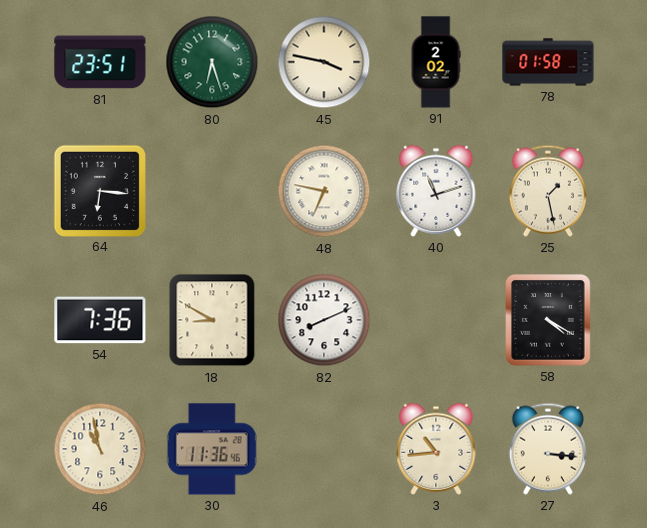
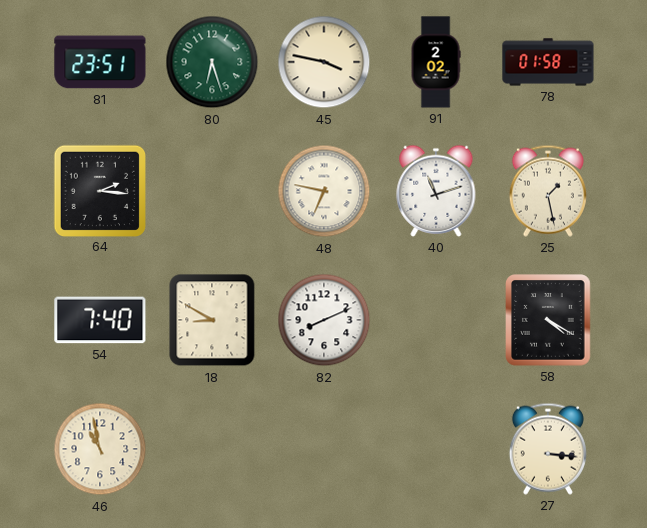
64: 6:16 -> 2:16 (99, 190)
54: 7:36 -> 7:40 (100, 320)
30: 11:36 -> none (212, 449)
3: 10:44 -> none (436, 449)
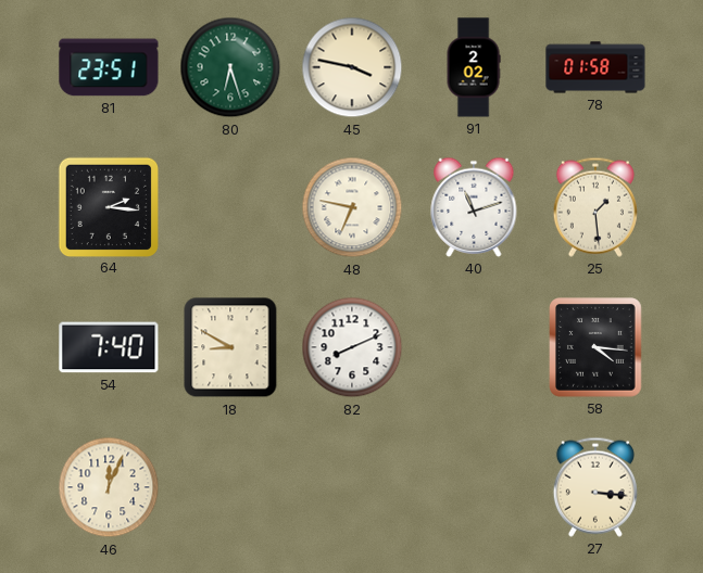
25: 1:28 -> 1:29 (595, 207)
58: 4:20 -> 4:16 (597, 347)
46: 10:58 -> 12:04 (109, 487)
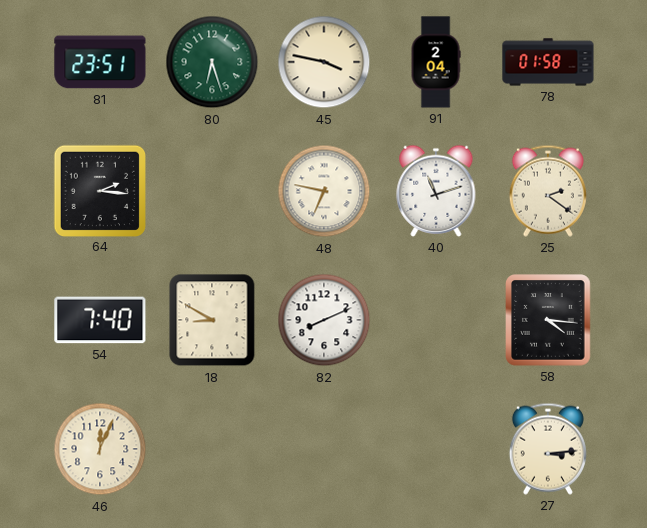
91: 2:02 -> 2:04 (436, 62)
25: 1:29 -> 2:21 (548, 191)
27: 3:16 -> 3:14 (548, 449)
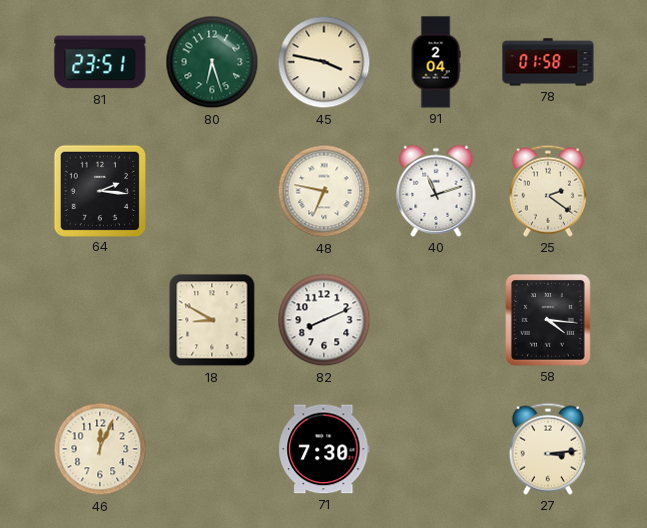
54: 7:40 -> none (100, 320)
71: none -> 7:30 (324, 449)
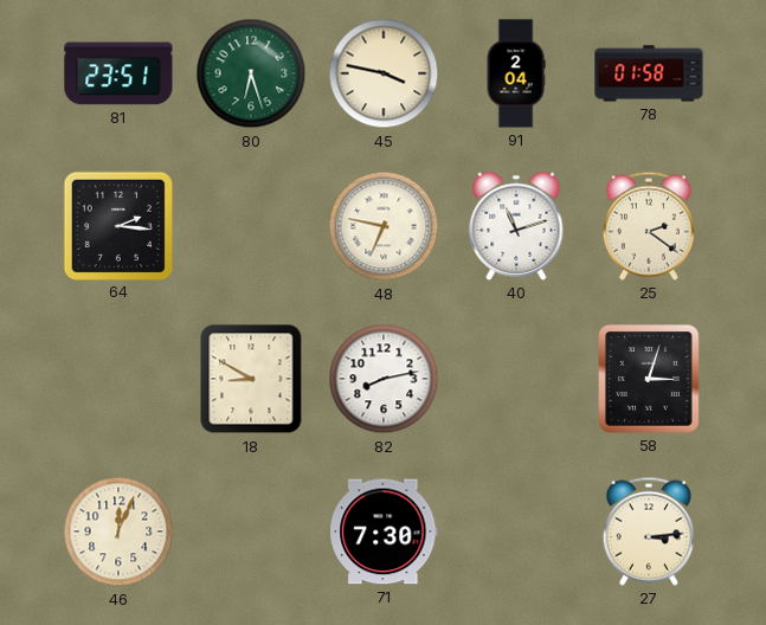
82: 8:11 -> 8:13 (384, 379)
58: 4:16 -> 3:03 (650, 379)
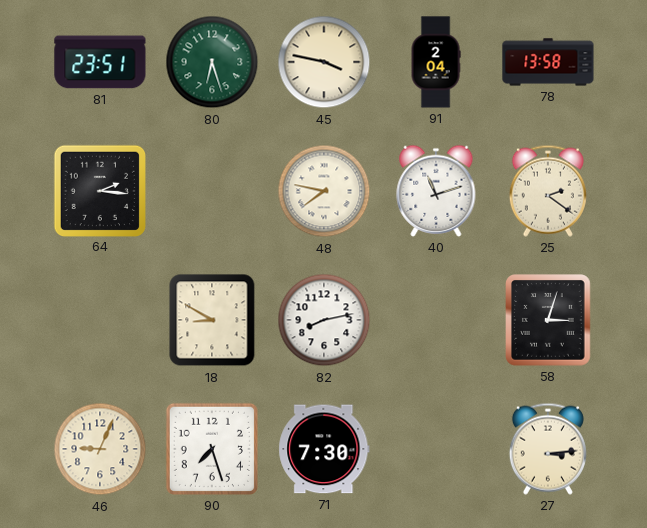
78: 01:58 -> 13:58 (548, 62)
48: 6:47 -> 7:47 (324, 191)
46: 12:04 -> 9:04 (100, 449)
90: none -> 7:27 (212, 449)
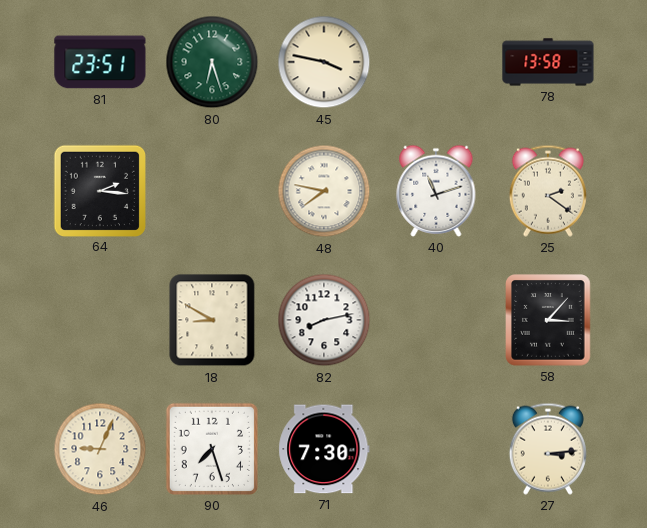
91: 2:04 -> none (436, 62)
58: 3:03 -> 3:07 (549, 320)
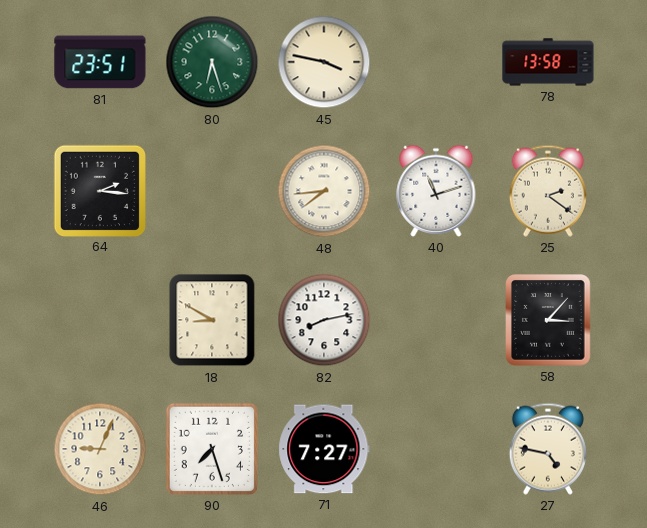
48: 7:47 -> 7:44 (324, 191)
71: 7:30 -> 7:27 (324, 449)
27: 3:14 -> 4:47 (548, 449)
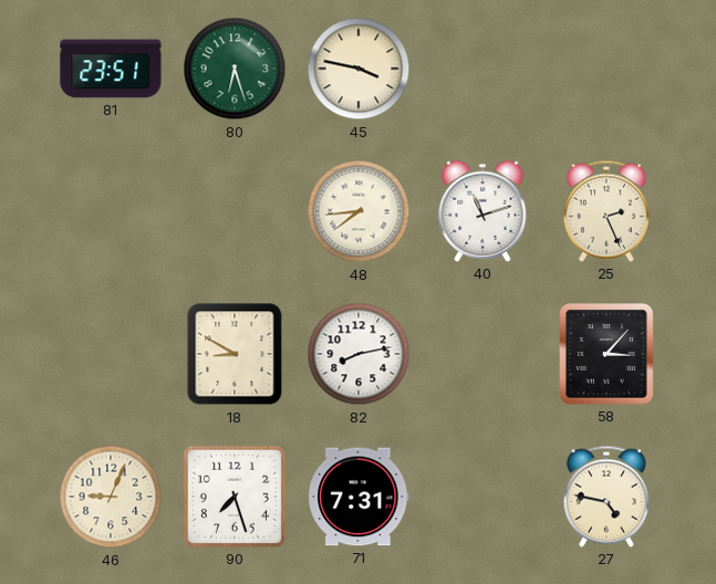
78: 13:58 -> none (548, 62)
64: 2:16 -> none (99, 190)
25: 2:21 -> 2:26 (606, 211)
71: 7:27 -> 7:31 (359, 497)
